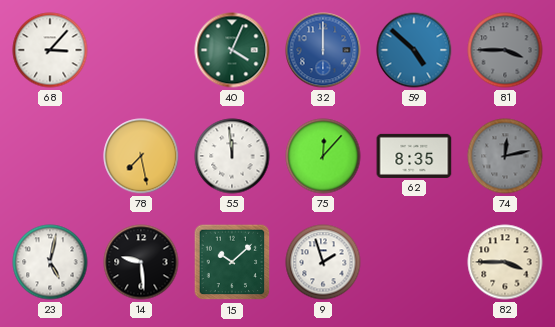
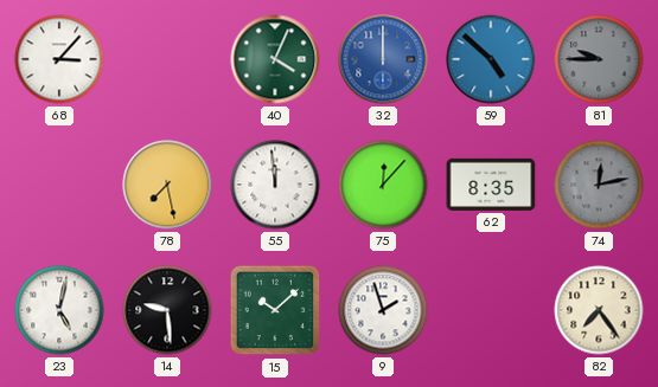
81: 3:45 -> 9:45 (599, 59)
82: 3:45 -> 7:24 (599, 310)
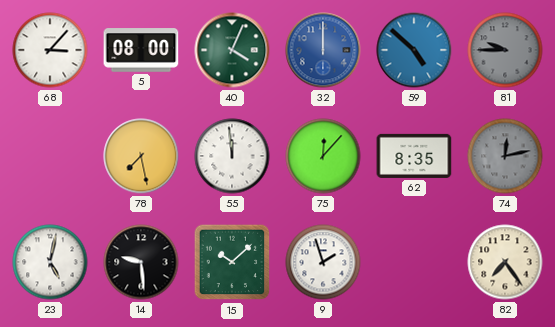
5: none -> 08:00 (141, 50)
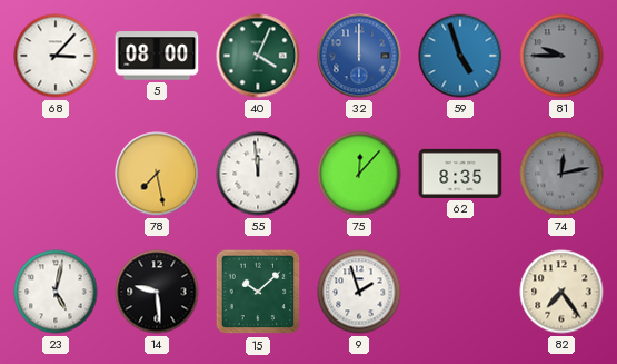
59: 4:52 -> 4:57 (460, 56)
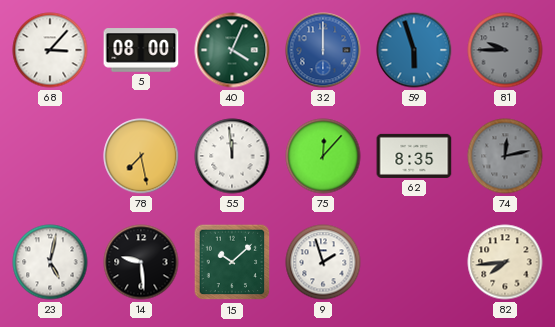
59: 4:57 -> 5:57 (414, 50)
82: 7:24 -> 7:44 (505, 262)
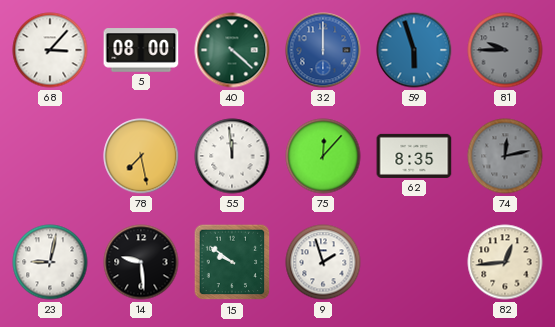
40: 4:04 -> 4:22 (232, 50)
23: 5:02 -> 9:02 (50, 262)
15: 10:08 -> 9:51 (232, 262)
82: 7:44 -> 12:44 (505, 262)
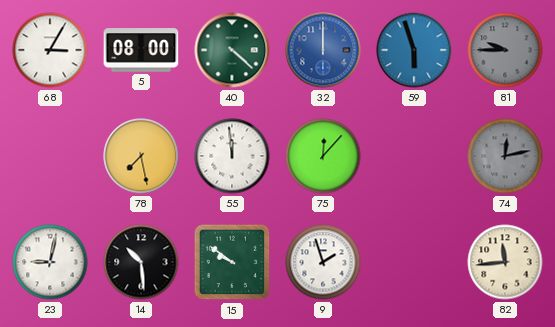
68: 3:07 -> 3:05 (50, 50)
62: 8:35 -> none (414, 156)
14: 9:29 -> 10:29 (141, 262)
82: 12:44 -> 11:44 (505, 262)
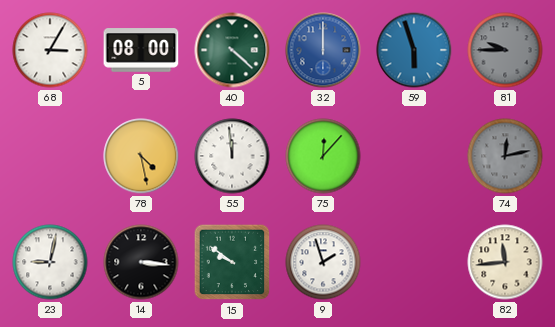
78: 7:28 -> 4:28 (141, 156)
14: 10:29 -> 3:16 (141, 262)
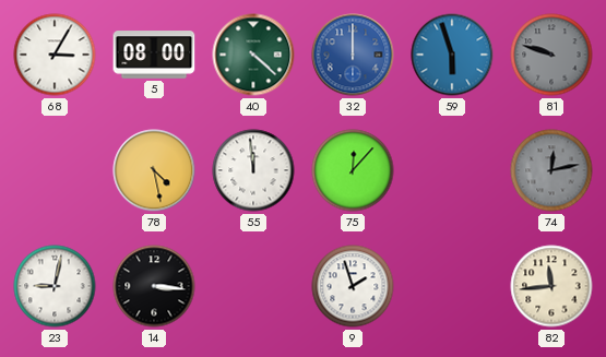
81: 9:45 -> 9:48 (551, 55)
15: 9:51 -> none (232, 262)
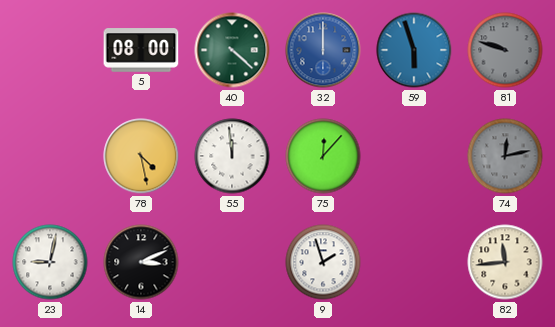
68: 3:05 -> none (55, 55)
14: 3:16 -> 3:11 (141, 262)
